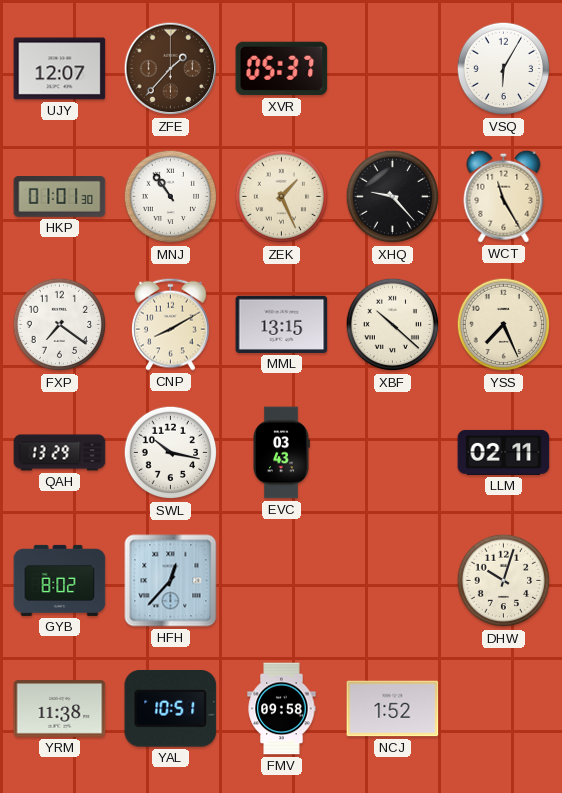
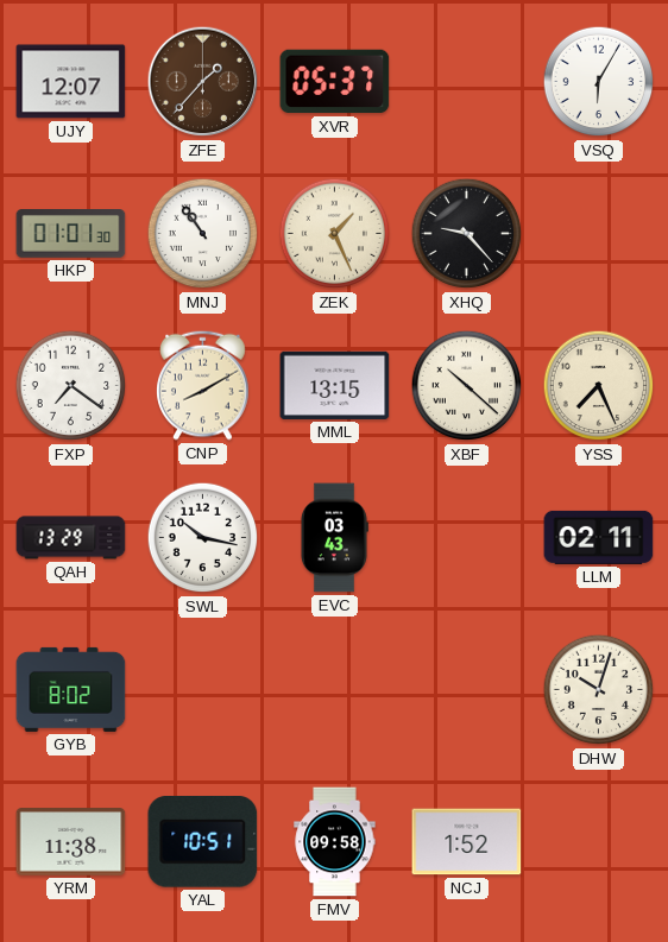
WCT: 11:25 -> none (504, 196)
HFH: 12:37 -> none (171, 581)
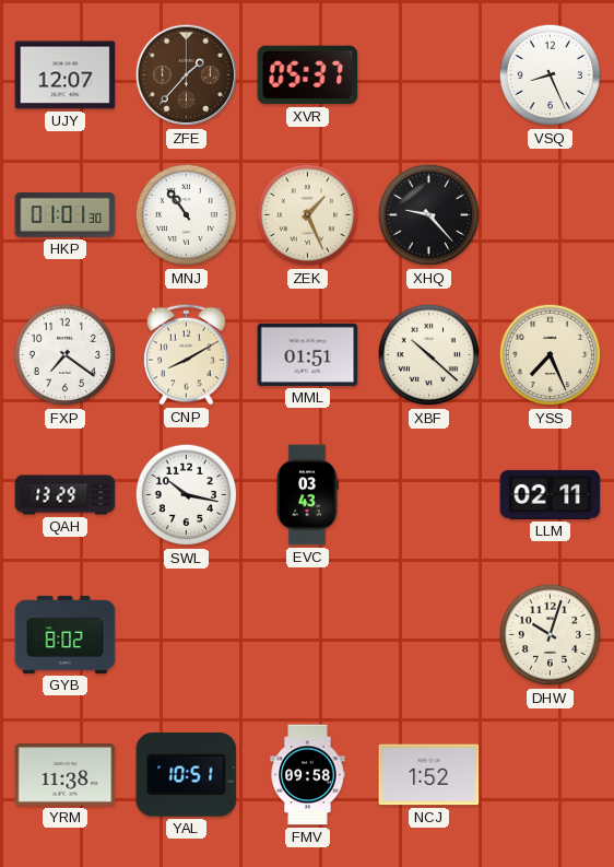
VSQ: 6:05 -> 8:26 (551, 75)
MML: 13:15 -> 01:51 (308, 354)
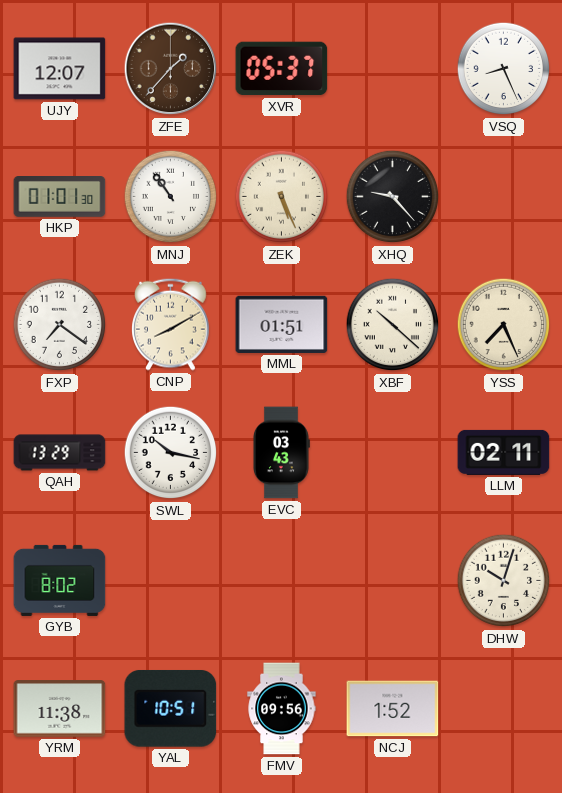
ZEK: 1:26 -> 5:26 (282, 197)
FMV: 09:58 -> 09:56 (282, 709)
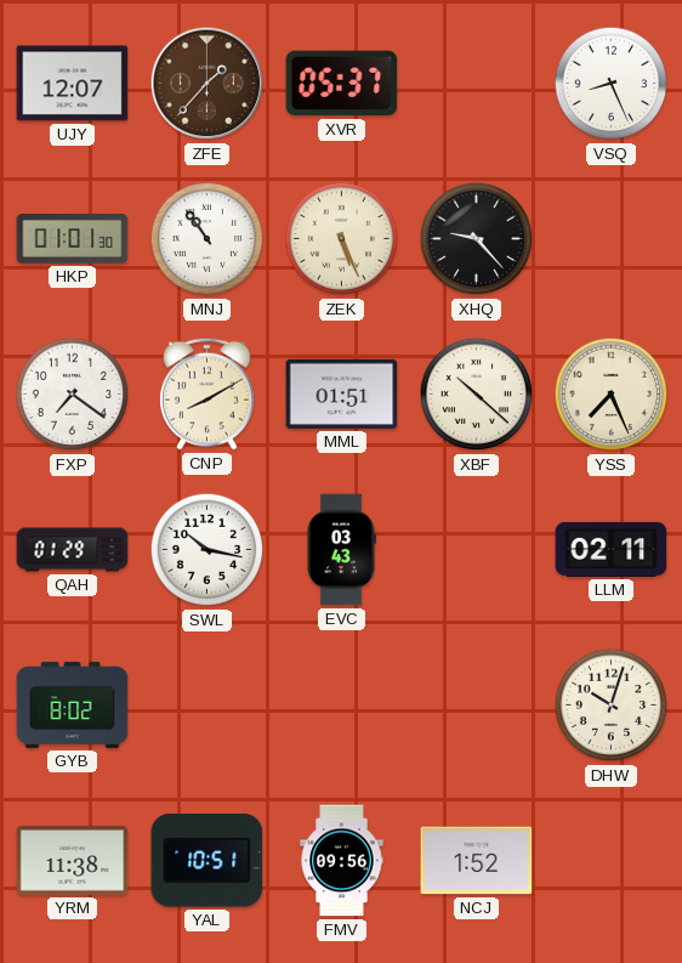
QAH: 13:29 -> 01:29 (73, 550)
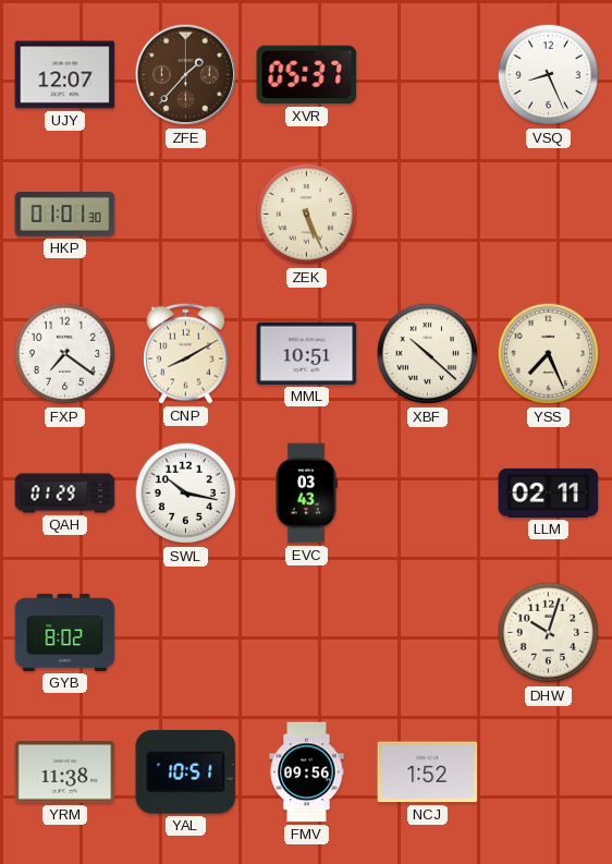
MNJ: 10:54 -> none (208, 239)
XHQ: 9:23 -> none (477, 239)
MML: 01:51 -> 10:51 (307, 353)
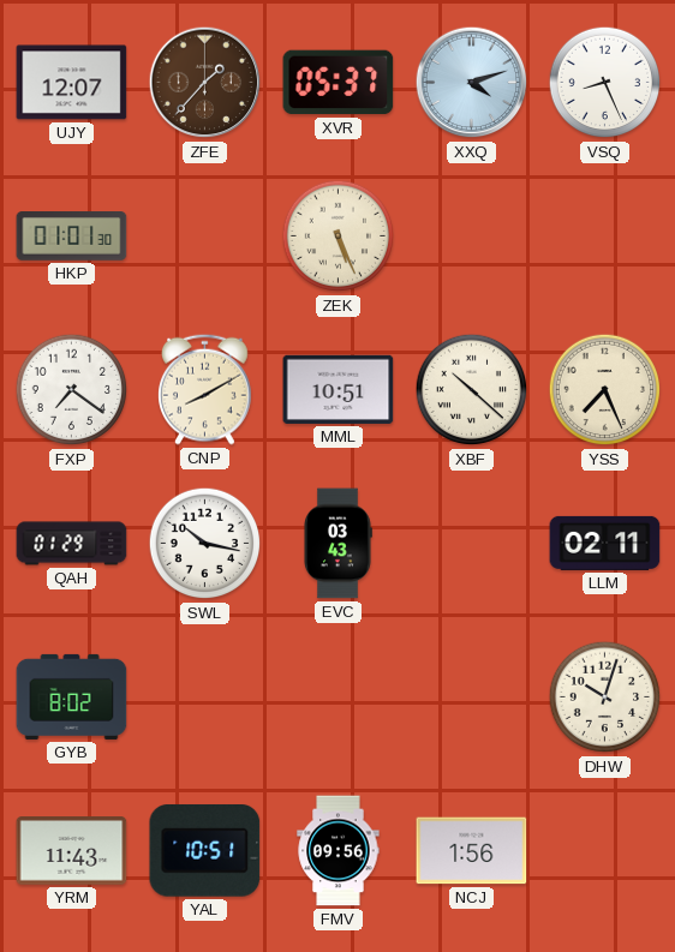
XXQ: none -> 4:12 (472, 83)
YRM: 11:38 -> 11:43 (72, 851)
NCJ: 1:52 -> 1:56 (472, 851)
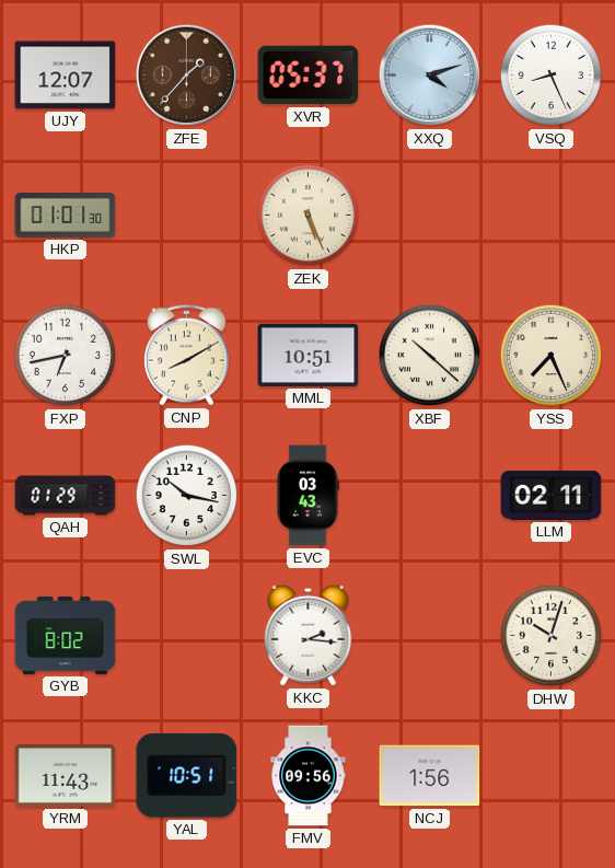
FXP: 7:21 -> 6:43 (66, 356)
KKC: none -> 2:16 (309, 635)
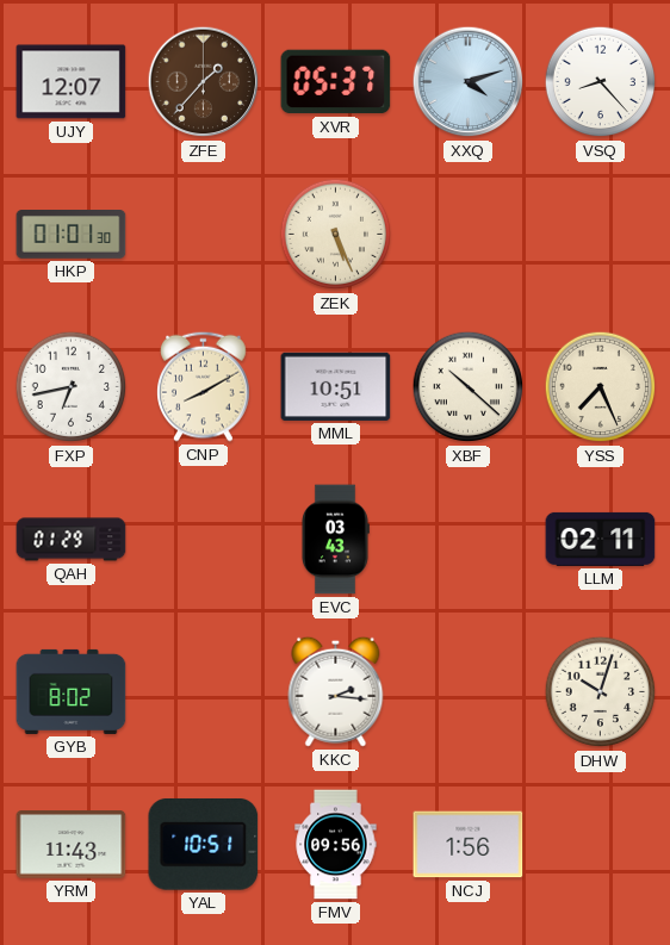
VSQ: 8:26 -> 8:23 (601, 82)
SWL: 10:17 -> none (187, 496)
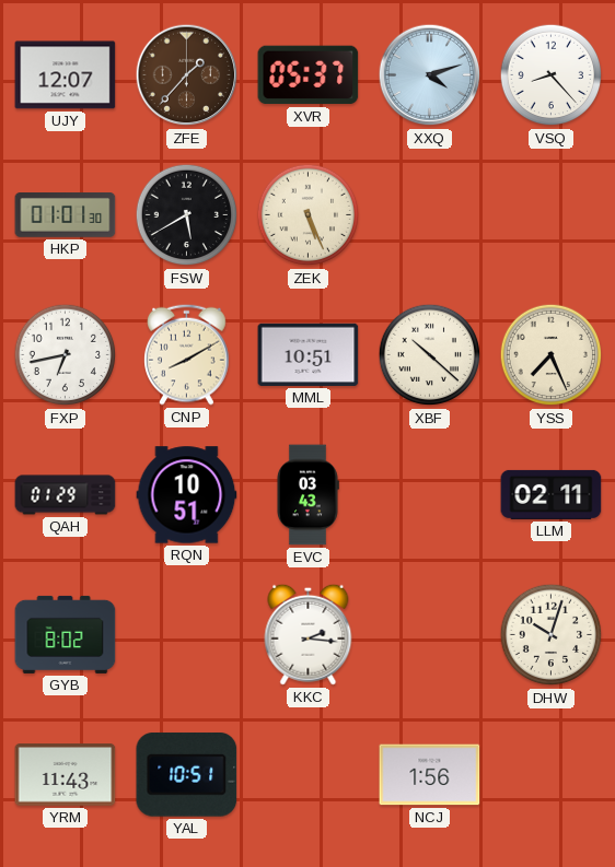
FSW: none -> 5:40 (187, 215)
RQN: none -> 10:51 (187, 495)
FMV: 09:56 -> none (336, 845)
